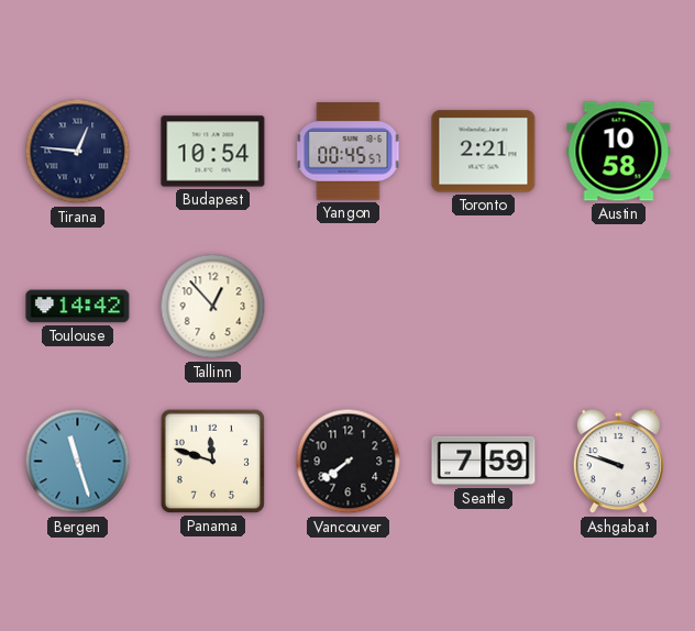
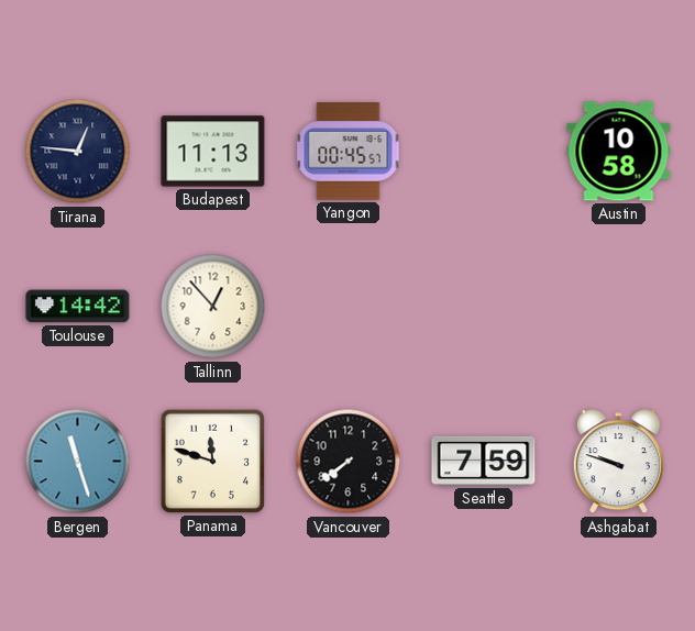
Budapest: 10:54 -> 11:13 (213, 152)
Toronto: 2:21 -> none (484, 152)
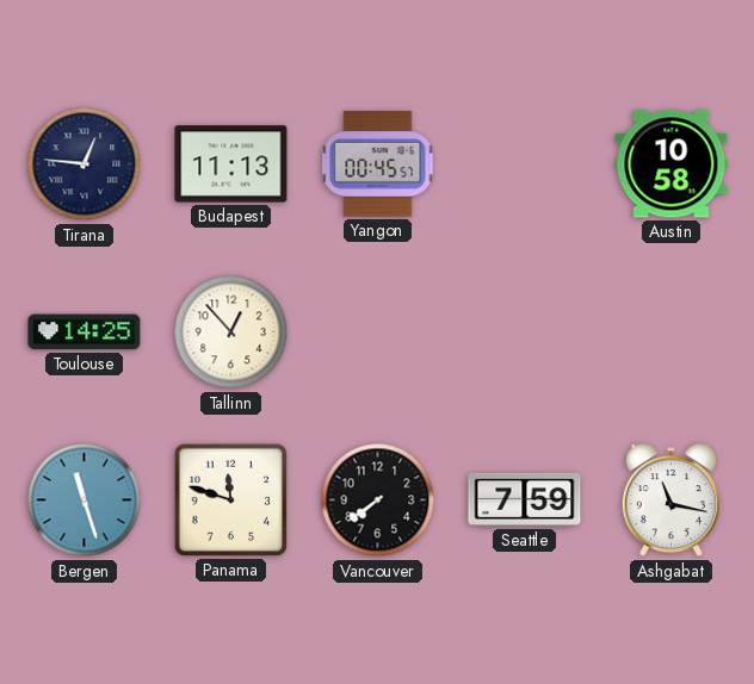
Toulouse: 14:42 -> 14:25 (85, 332)
Ashgabat: 9:48 -> 11:17 (670, 500)
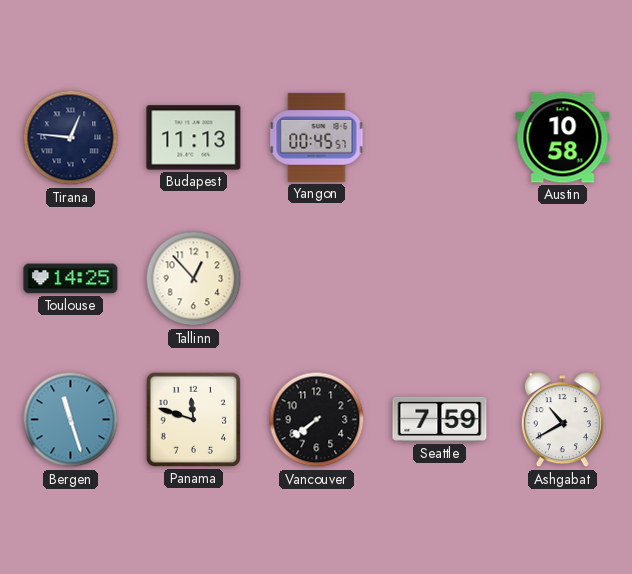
Ashgabat: 11:17 -> 10:40 (562, 420)
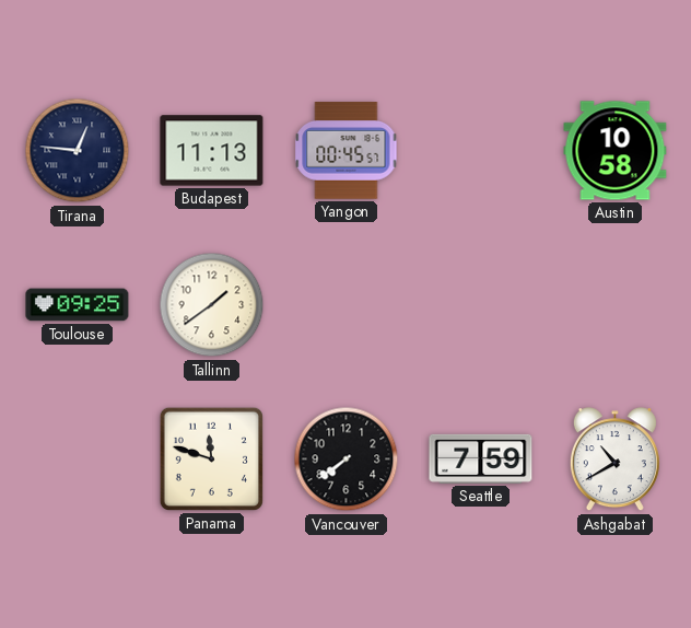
Toulouse: 14:25 -> 09:25 (78, 305)
Tallinn: 12:53 -> 1:39 (212, 305)
Bergen: 11:27 -> none (71, 420)
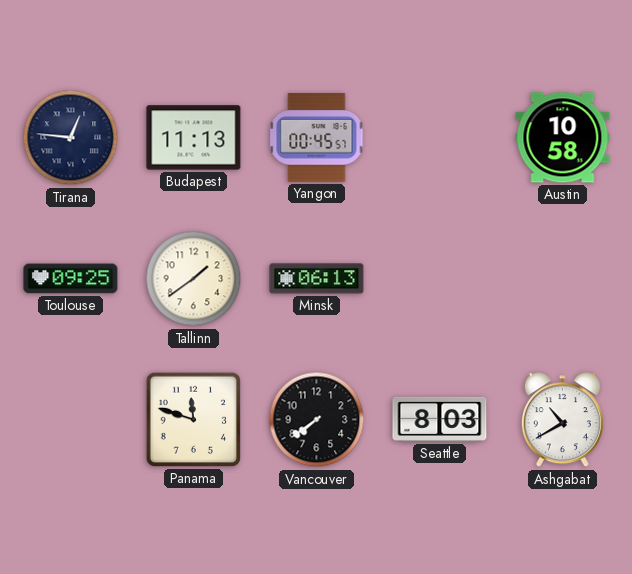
Minsk: none -> 06:13 (317, 279)
Seattle: 7:59 -> 8:03 (440, 419)
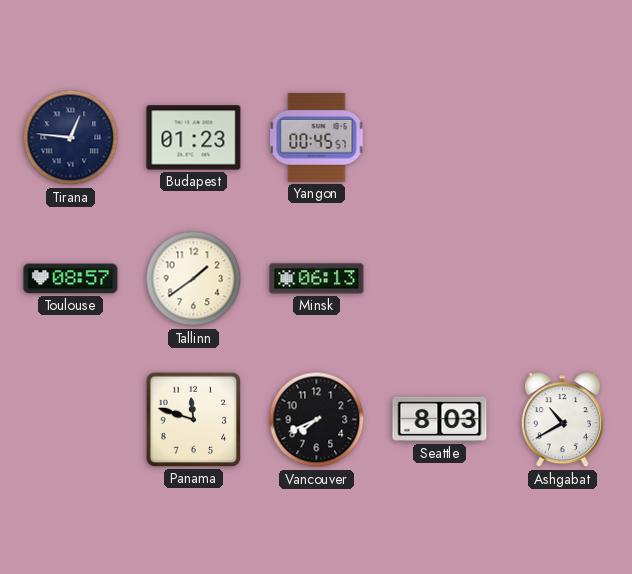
Budapest: 11:13 -> 01:23 (194, 138)
Austin: 10:58 -> none (563, 138)
Toulouse: 09:25 -> 08:57 (71, 279)
Vancouver: 7:39 -> 7:41 (317, 420)
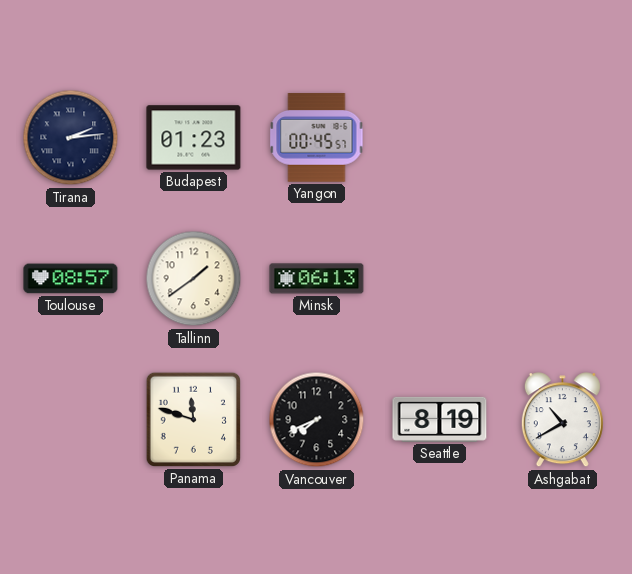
Tirana: 12:46 -> 2:14 (71, 138)
Seattle: 8:03 -> 8:19 (440, 419)
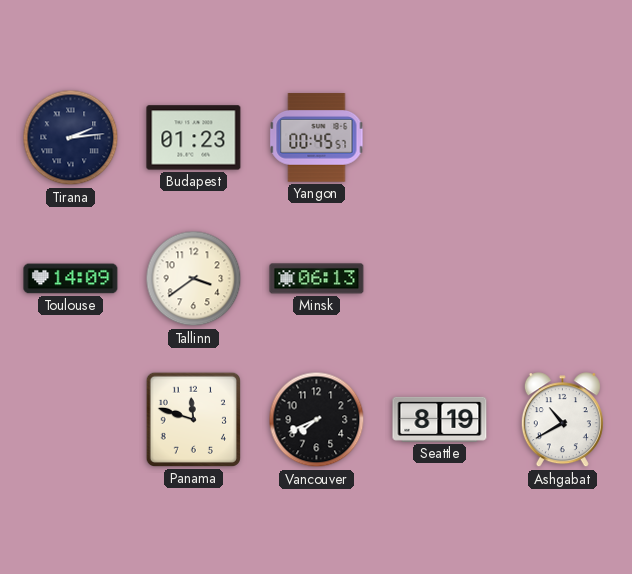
Toulouse: 08:57 -> 14:09 (71, 279)
Tallinn: 1:39 -> 3:39 (194, 279)
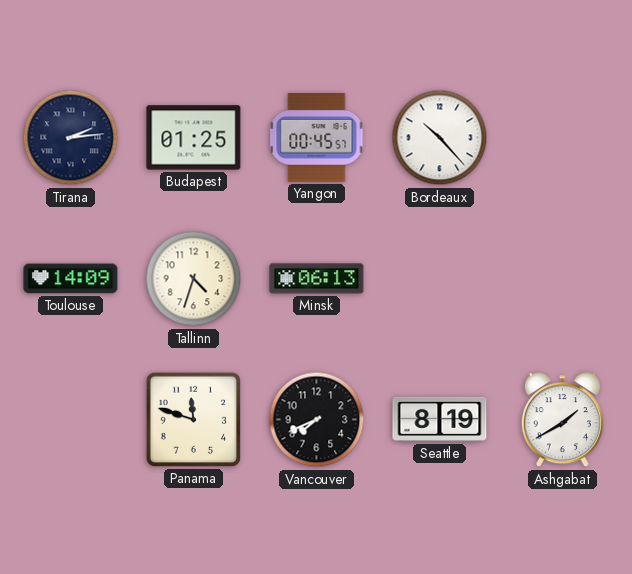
Budapest: 01:23 -> 01:25 (194, 138)
Bordeaux: none -> 10:23 (440, 138)
Tallinn: 3:39 -> 4:33 (194, 279)
Ashgabat: 10:40 -> 1:40 (562, 420)
